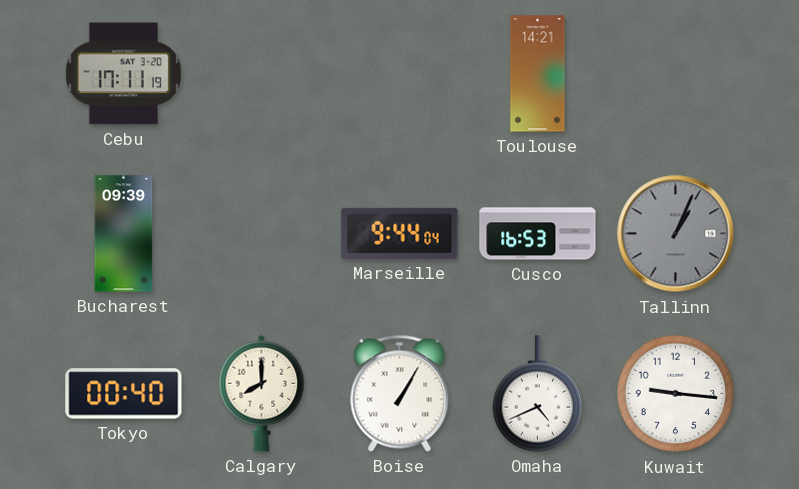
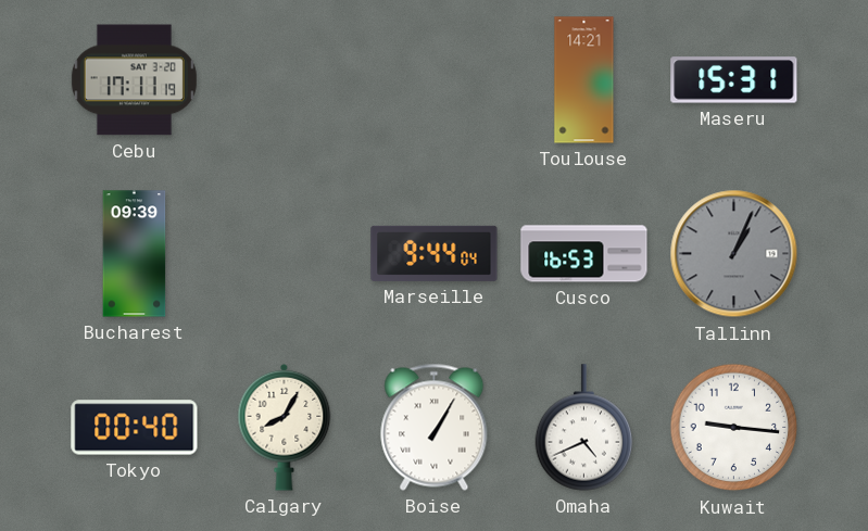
Maseru: none -> 15:31 (734, 80)
Calgary: 8:00 -> 8:05 (285, 427)
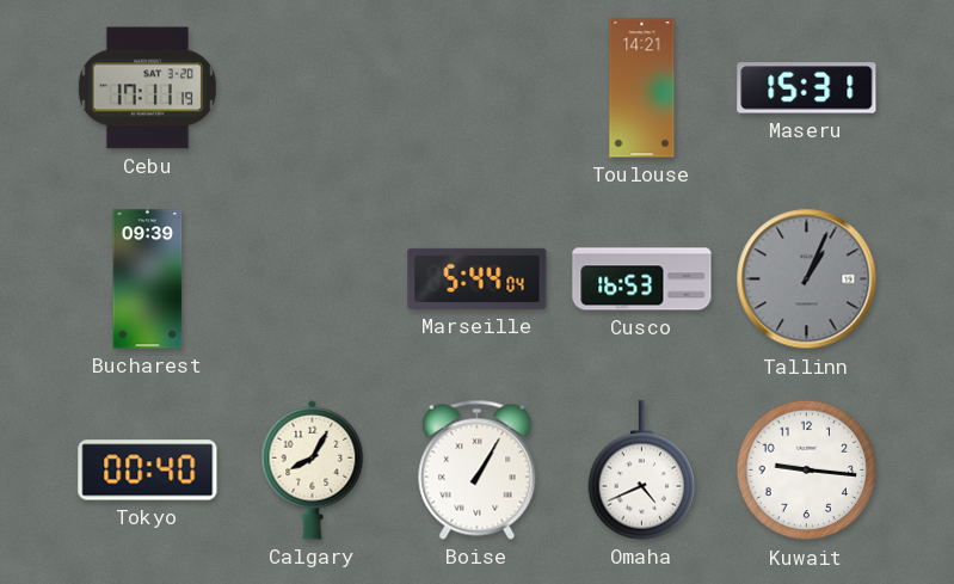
Marseille: 9:44 -> 5:44 (478, 278)
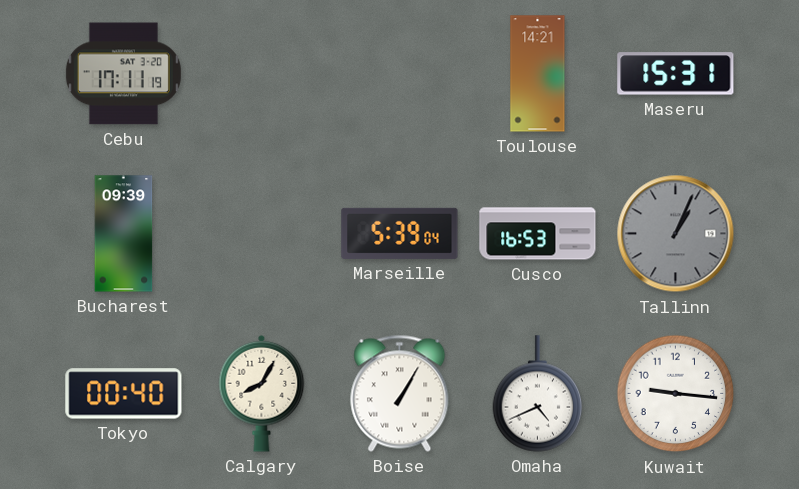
Marseille: 5:44 -> 5:39 (400, 233)
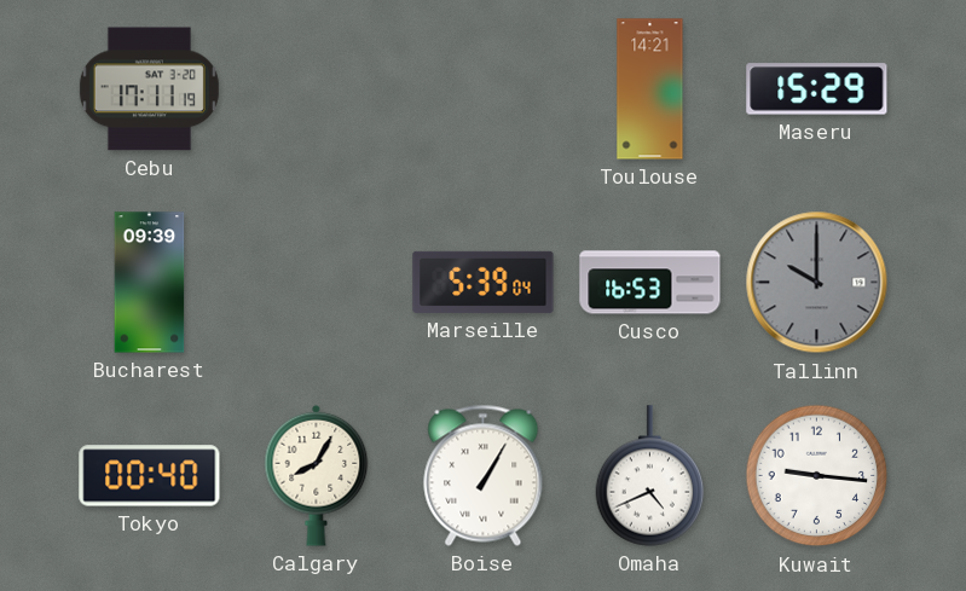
Maseru: 15:31 -> 15:29 (817, 89)
Tallinn: 1:04 -> 10:00 (817, 283)
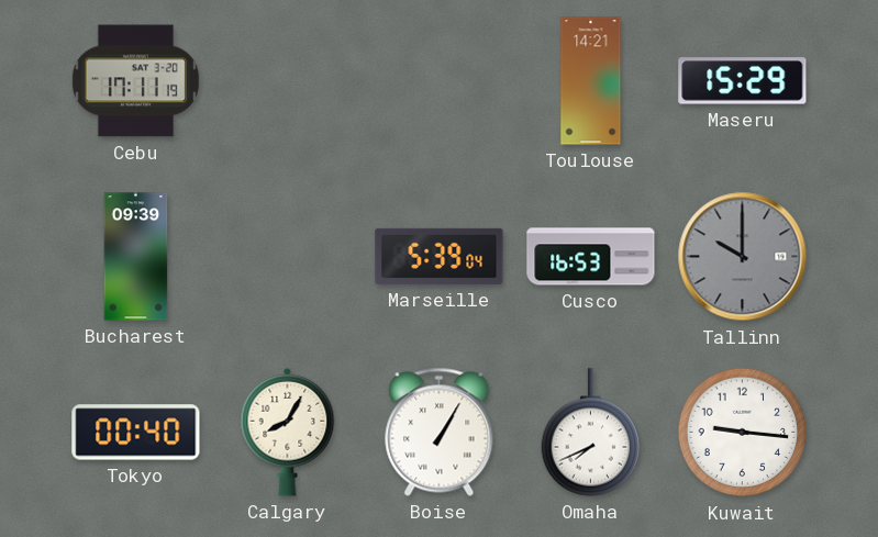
Omaha: 4:41 -> 7:41 (591, 433)
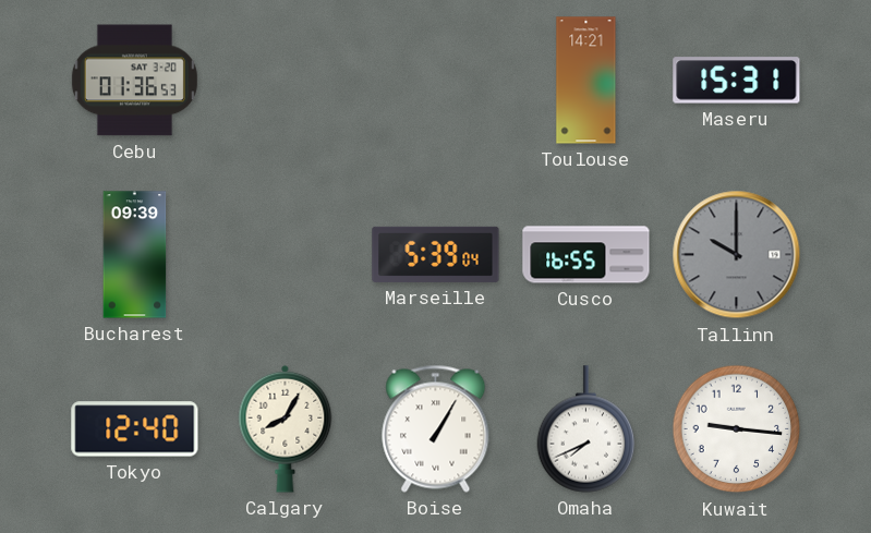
Cebu: 17:11 -> 01:36 (134, 81)
Maseru: 15:29 -> 15:31 (737, 81)
Cusco: 16:53 -> 16:55 (586, 255)
Tokyo: 00:40 -> 12:40 (135, 429)
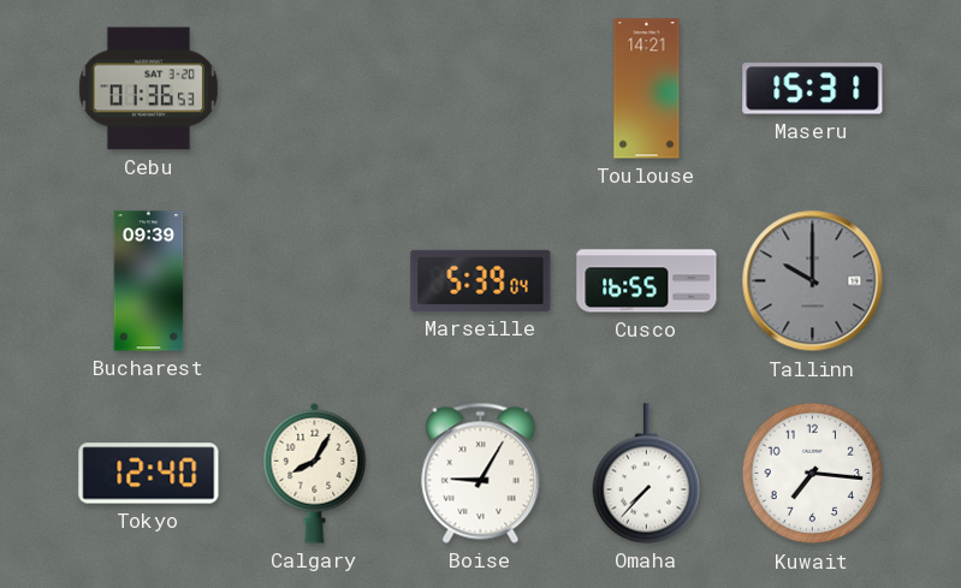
Boise: 1:05 -> 9:05 (481, 473)
Omaha: 7:41 -> 7:37 (647, 474)
Kuwait: 9:16 -> 7:16 (813, 474)
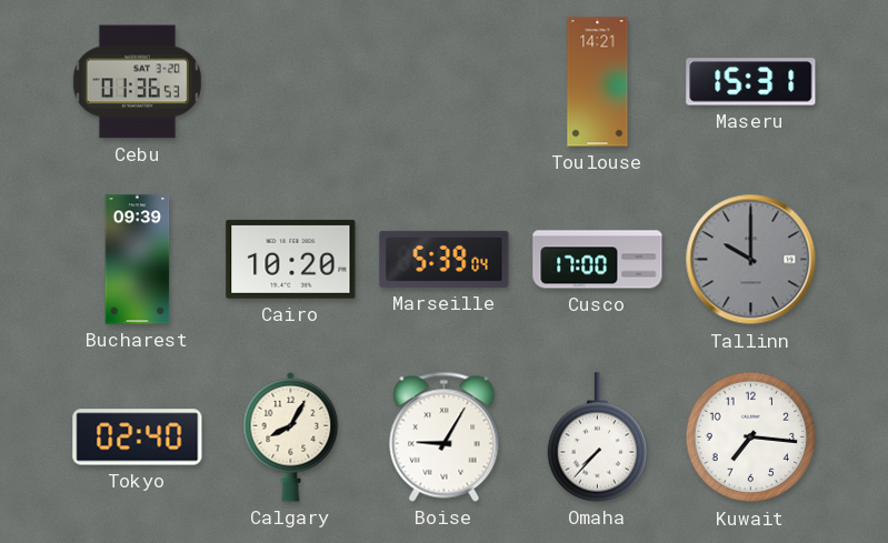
Cairo: none -> 10:20 (291, 259)
Cusco: 16:55 -> 17:00 (598, 260)
Tokyo: 12:40 -> 02:40 (138, 438)
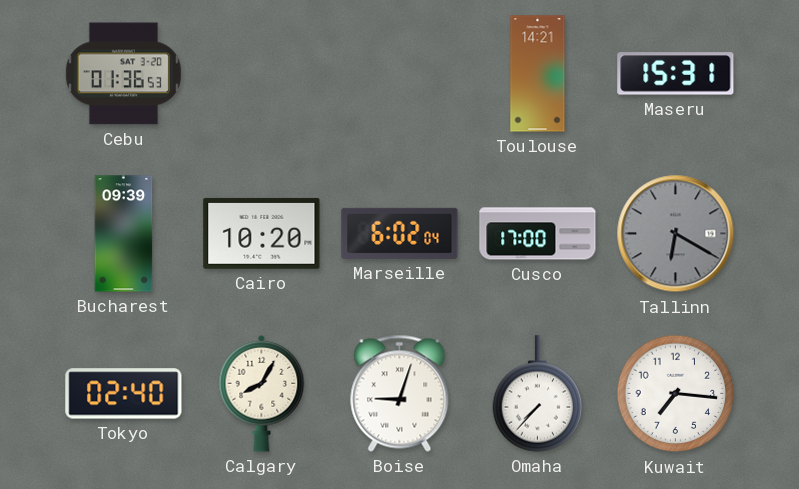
Marseille: 5:39 -> 6:02 (400, 233)
Tallinn: 10:00 -> 6:20 (676, 234)
Boise: 9:05 -> 9:03 (400, 393)
